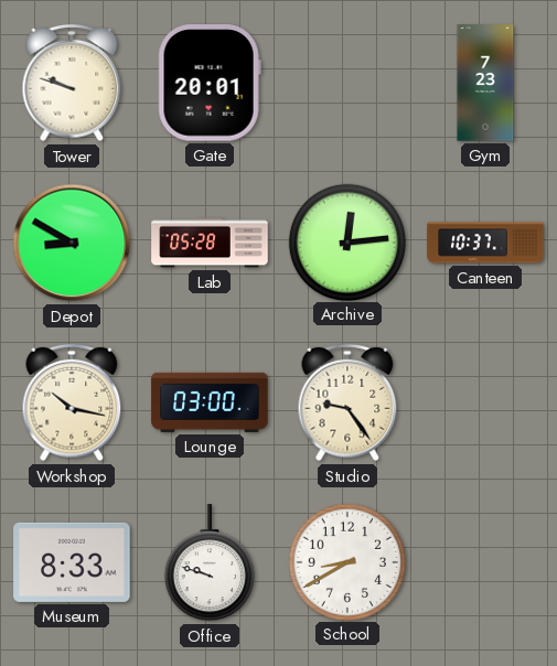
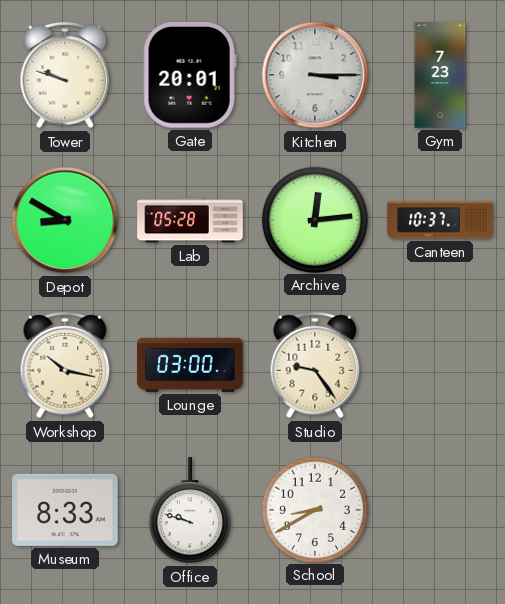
Kitchen: none -> 3:15 (315, 75)
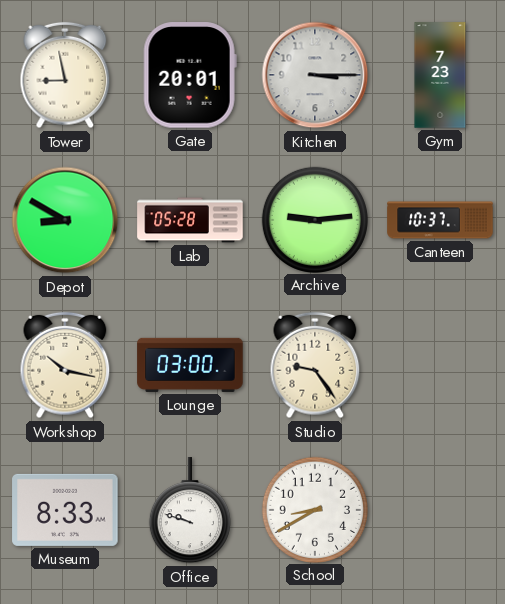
Tower: 9:48 -> 8:58 (65, 75)
Archive: 12:14 -> 9:14 (314, 219)
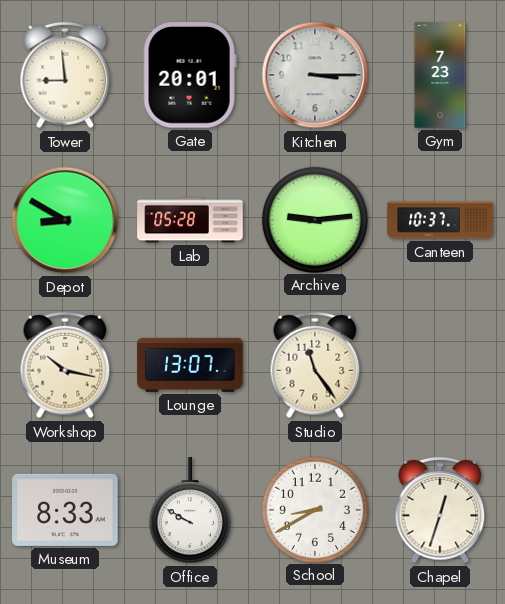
Tower: 8:58 -> 8:59 (65, 75)
Lounge: 03:00 -> 13:07 (190, 365)
Studio: 9:24 -> 11:24 (315, 365)
Office: 9:48 -> 9:50 (190, 511)
Chapel: none -> 12:33 (440, 510)
